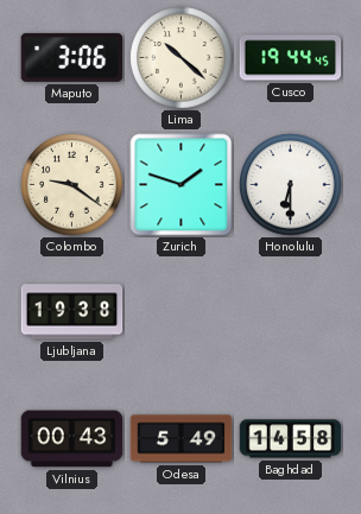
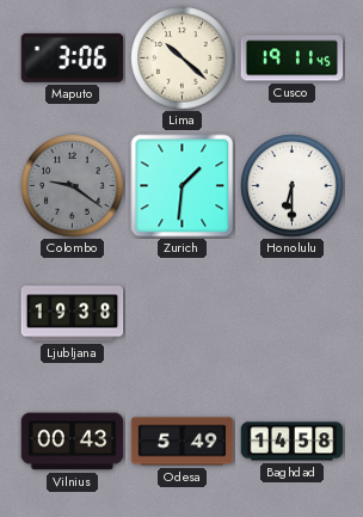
Cusco: 19:44 -> 19:11 (293, 59)
Colombo dial: cream -> grey (73, 186)
Zurich: 1:48 -> 1:31 (183, 186)
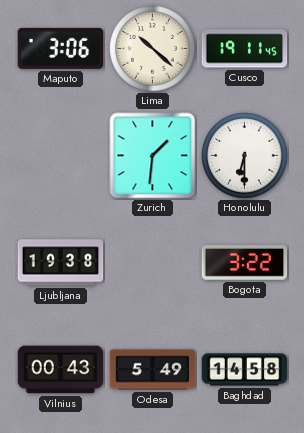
Colombo: 9:21 -> none (73, 186)
Bogota: none -> 3:22 (245, 263)
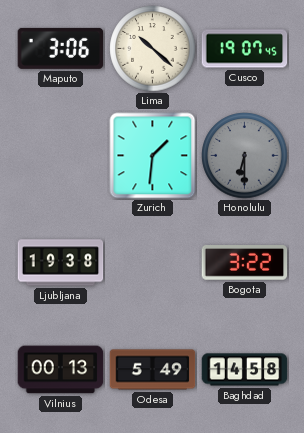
Cusco: 19:11 -> 19:07 (245, 49)
Honolulu dial: white -> grey (245, 156)
Vilnius: 00:43 -> 00:13 (61, 370)
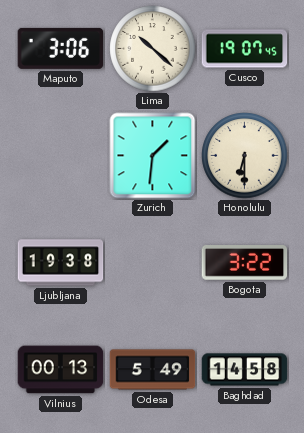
Honolulu dial: grey -> cream (245, 156)
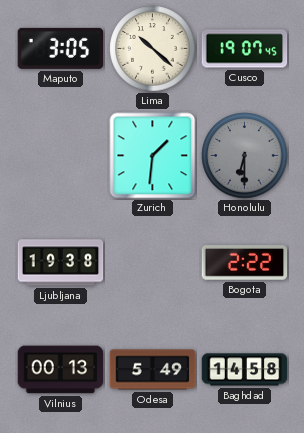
Maputo: 3:06 -> 3:05 (61, 48)
Honolulu dial: cream -> grey (245, 156)
Bogota: 3:22 -> 2:22 (245, 263)
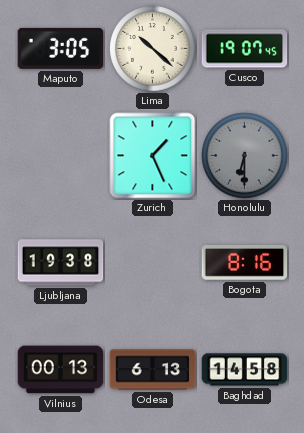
Zurich: 1:31 -> 1:26 (153, 156)
Bogota: 2:22 -> 8:16 (245, 263)
Odesa: 5:49 -> 6:13 (153, 370)
